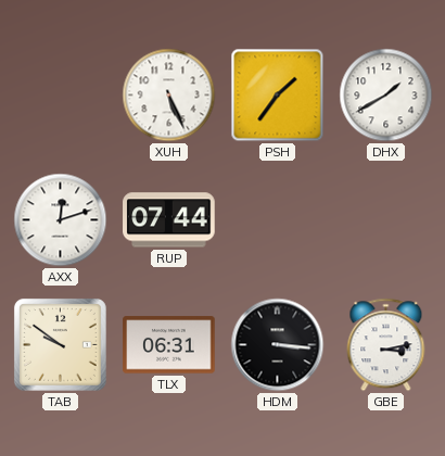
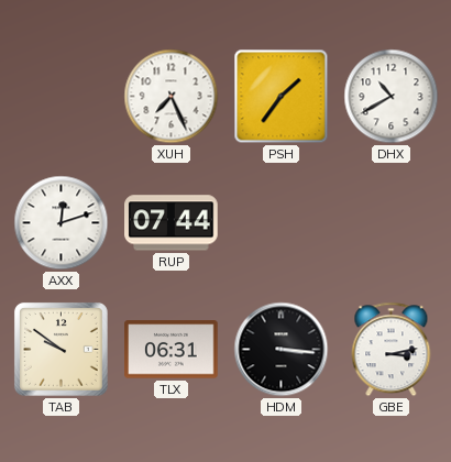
XUH: 5:26 -> 7:26 (172, 97)
DHX: 1:40 -> 10:40 (392, 97)
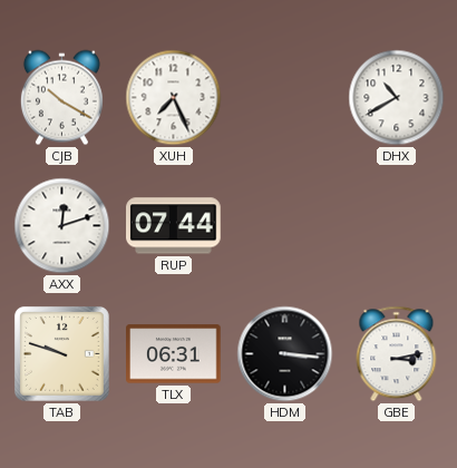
CJB: none -> 10:20 (61, 98)
PSH: 1:36 -> none (282, 97)
TAB: 9:51 -> 9:48 (61, 353)
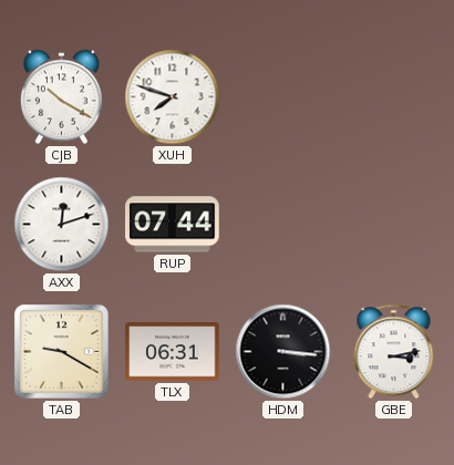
XUH: 7:26 -> 7:48 (173, 97)
DHX: 10:40 -> none (397, 98)
TAB: 9:48 -> 9:20 (61, 351)
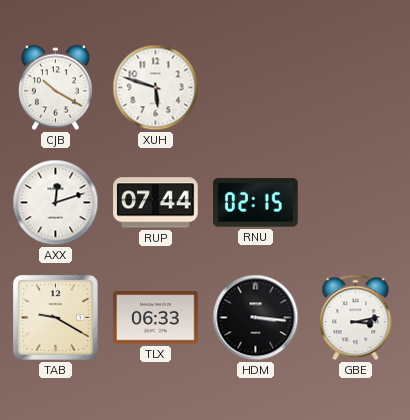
XUH: 7:48 -> 5:48 (156, 88)
RNU: none -> 02:15 (256, 203)
TLX: 06:31 -> 06:33 (156, 318)
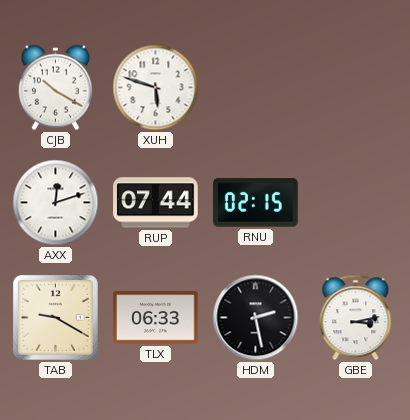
HDM: 3:16 -> 2:28 (256, 318)
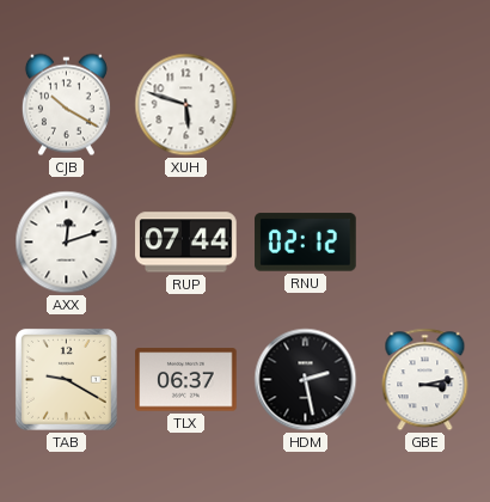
RNU: 02:15 -> 02:12 (306, 243)
TLX: 06:33 -> 06:37 (186, 380)
